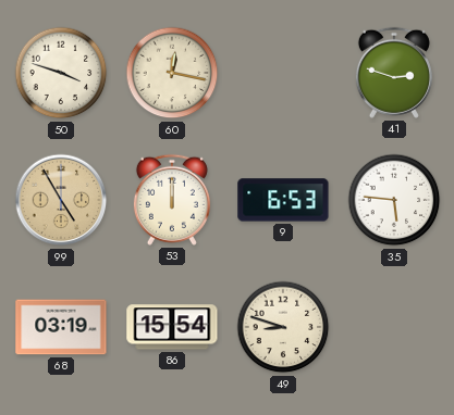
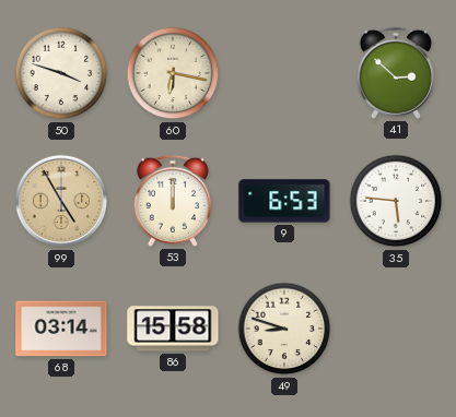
60: 12:17 -> 6:17 (173, 73)
41: 2:48 -> 2:52 (396, 73)
68: 03:19 -> 03:14 (61, 329)
86: 15:54 -> 15:58 (173, 329)
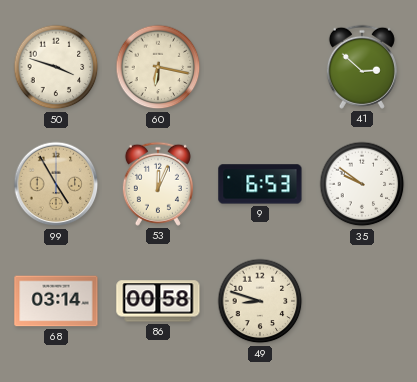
53: 12:00 -> 12:04 (158, 184)
35: 5:46 -> 9:51 (362, 184)
86: 15:58 -> 00:58 (158, 301)
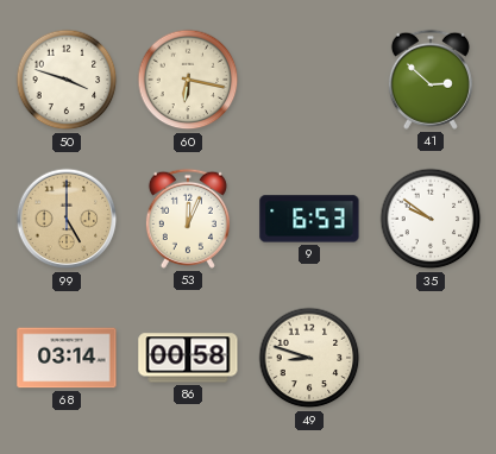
99: 4:55 -> 5:00 (67, 219)
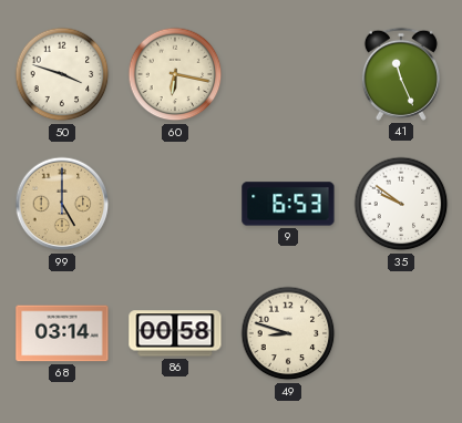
41: 2:52 -> 11:26 (401, 74)
53: 12:04 -> none (188, 219)
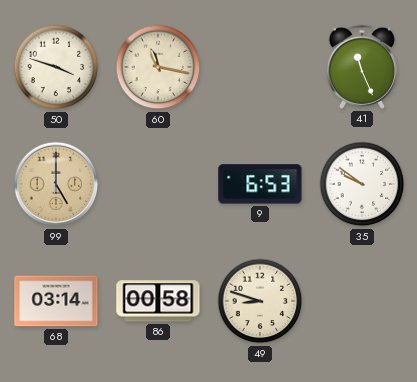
60: 6:17 -> 11:17 (158, 67)
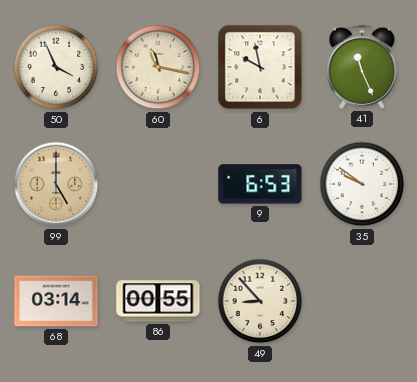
50: 3:48 -> 3:56 (56, 67)
6: none -> 9:58 (260, 67)
86: 00:58 -> 00:55 (158, 301)
49: 8:48 -> 8:53 (260, 301)
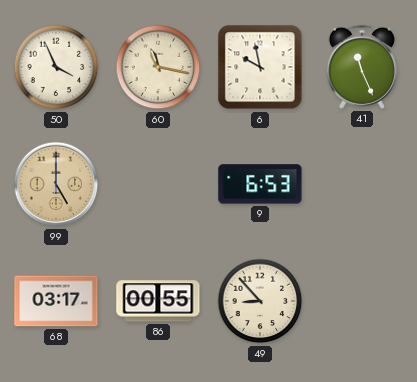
35: 9:51 -> none (362, 184)
68: 03:14 -> 03:17 (56, 301)
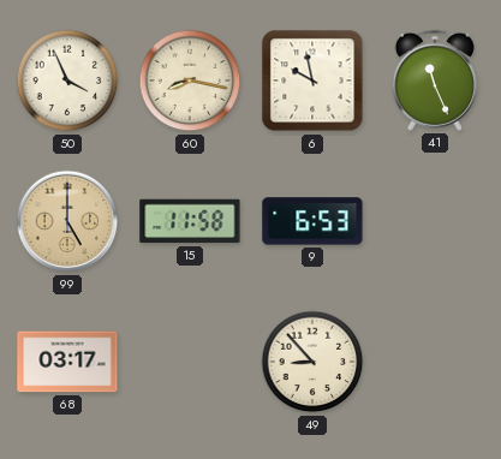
60: 11:17 -> 8:17 (190, 81)
15: none -> 11:58 (190, 221)
86: 00:55 -> none (158, 301)
